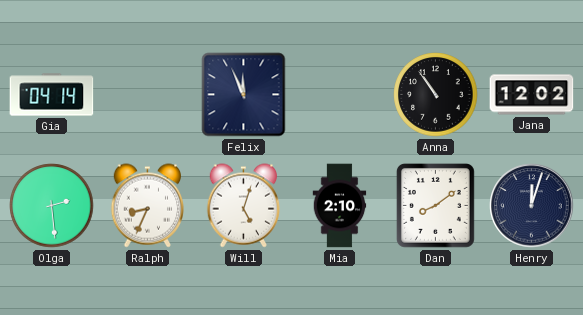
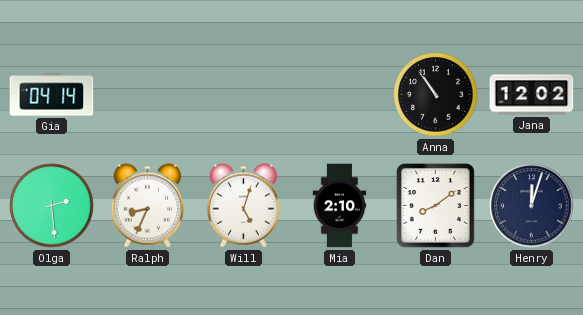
Felix: 11:56 -> none (244, 95)
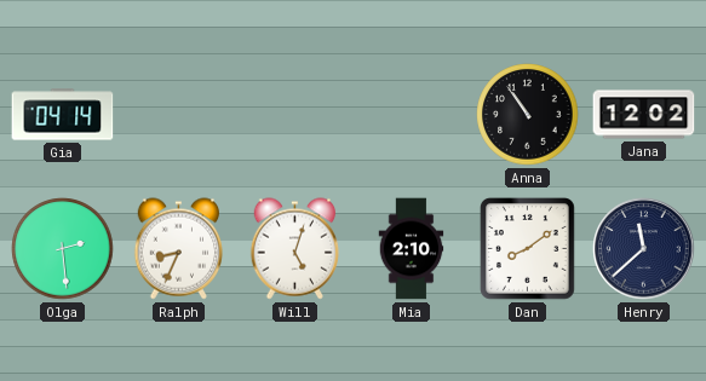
Henry: 12:03 -> 11:38 (644, 249)
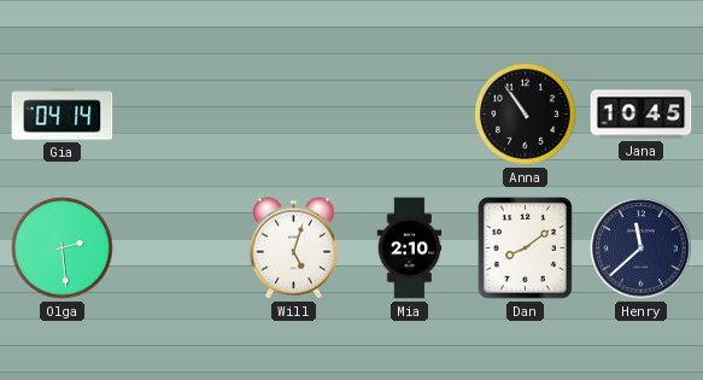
Jana: 12:02 -> 10:45 (642, 115)
Ralph: 8:34 -> none (179, 249)
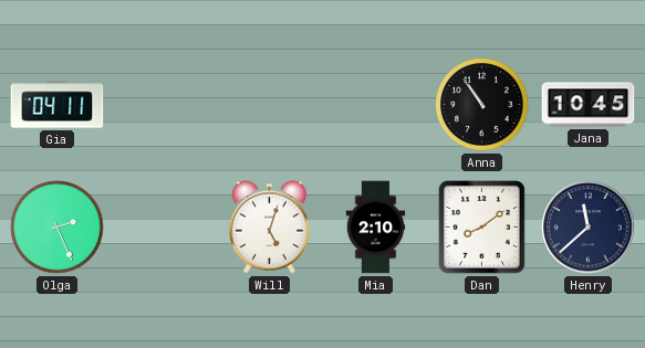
Gia: 04:14 -> 04:11 (58, 105)
Olga: 2:29 -> 2:26 (58, 228)
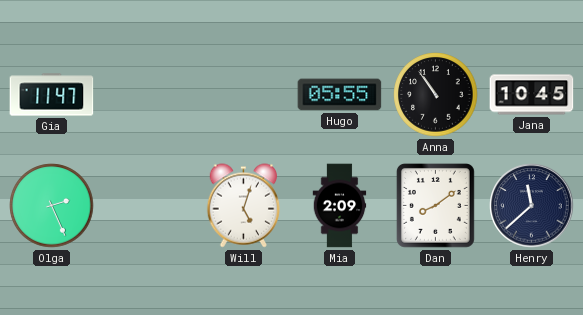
Gia: 04:11 -> 11:47 (52, 95)
Hugo: none -> 05:55 (340, 95)
Mia: 2:10 -> 2:09 (340, 206)
